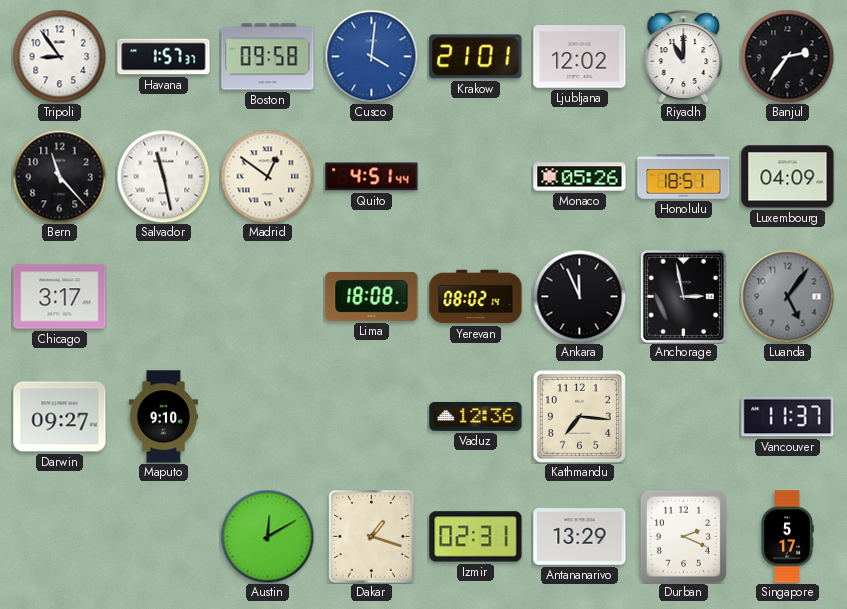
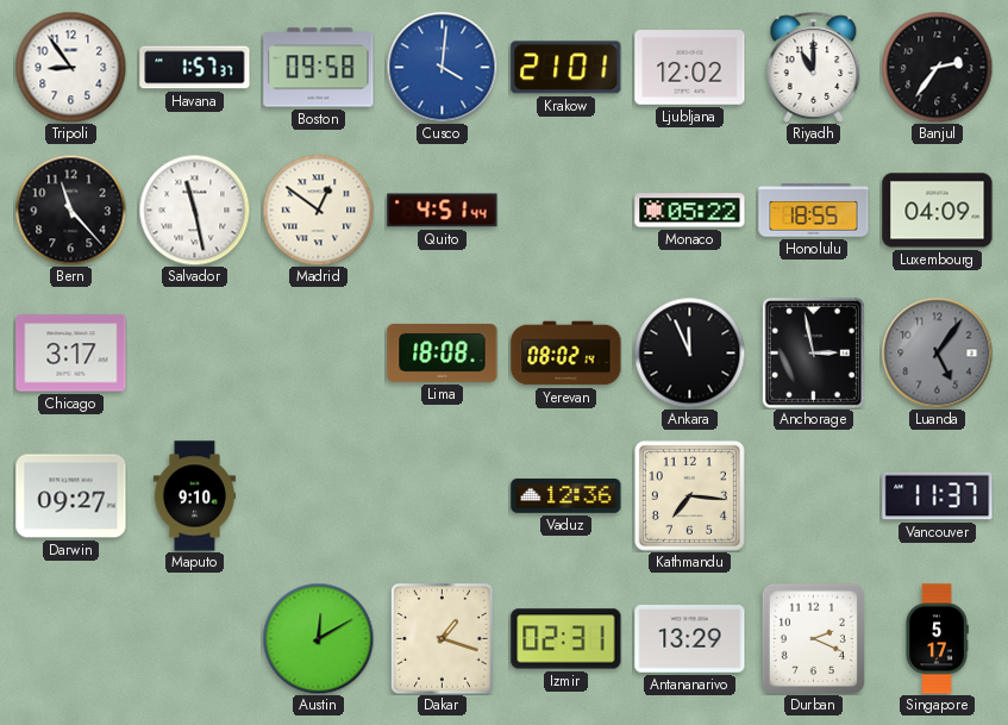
Monaco: 05:26 -> 05:22 (690, 211)
Honolulu: 18:51 -> 18:55 (814, 211)
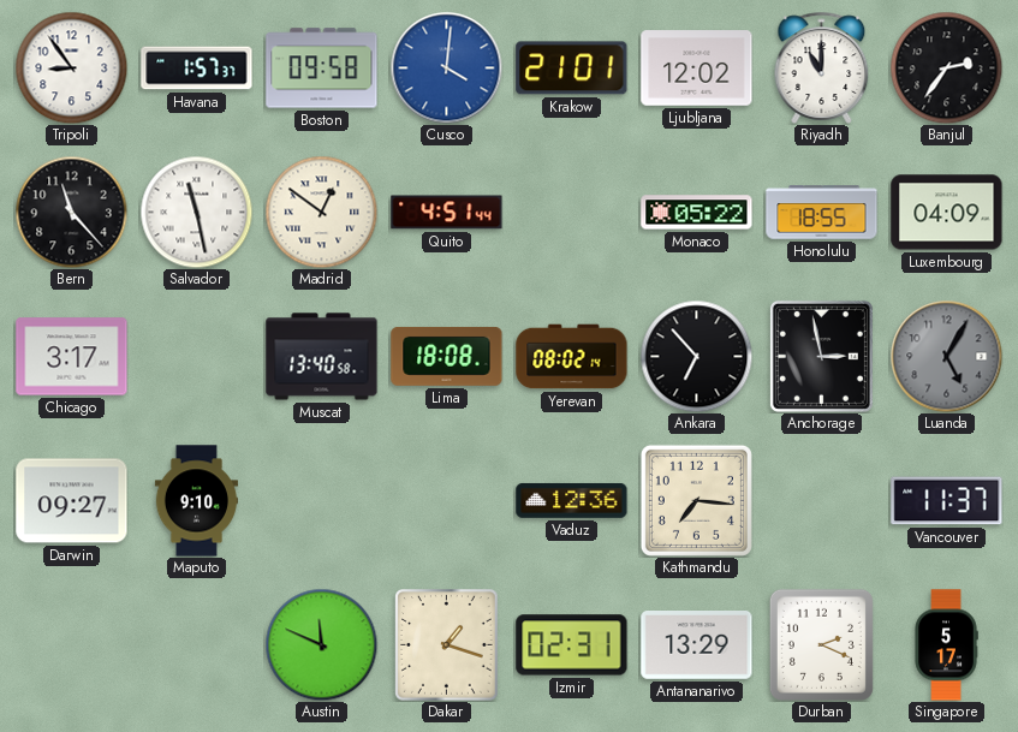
Muscat: none -> 13:40 (322, 357)
Ankara: 11:56 -> 6:53 (696, 356)
Luanda: 5:06 -> 5:05 (946, 356)
Austin: 12:10 -> 11:49 (321, 644)
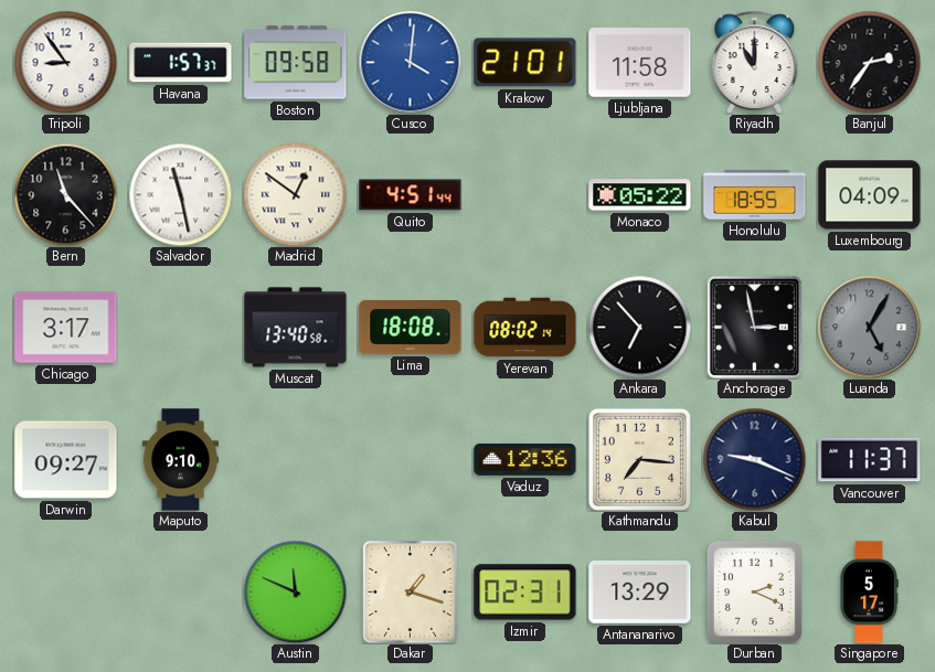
Ljubljana: 12:02 -> 11:58 (640, 63)
Kabul: none -> 9:19 (754, 459)
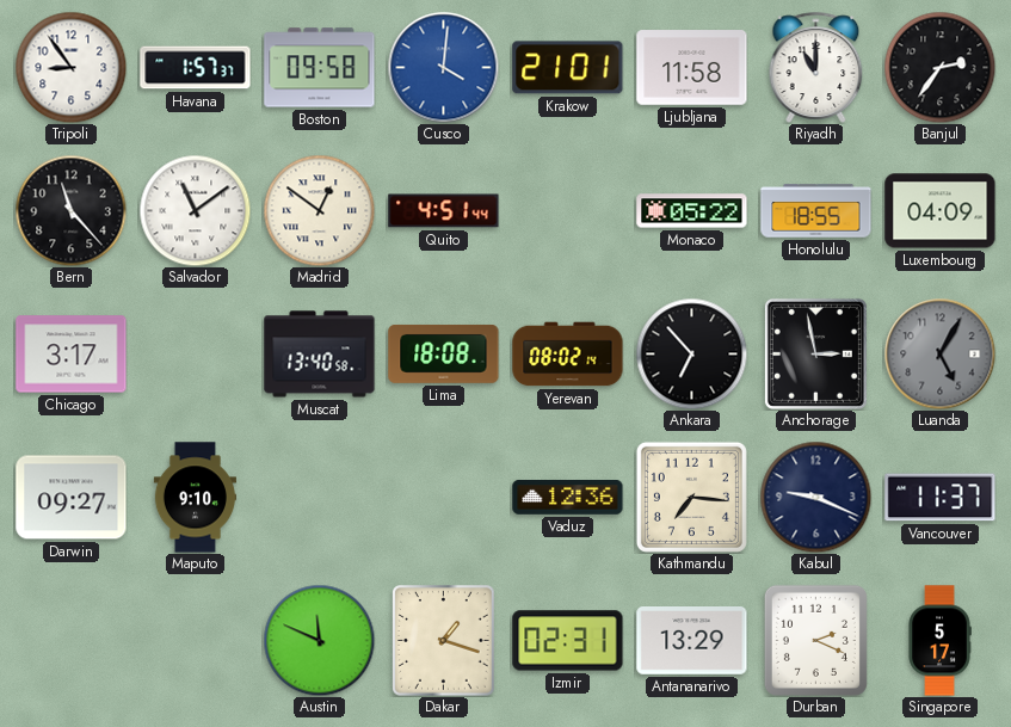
Salvador: 11:28 -> 11:09 (195, 210)
